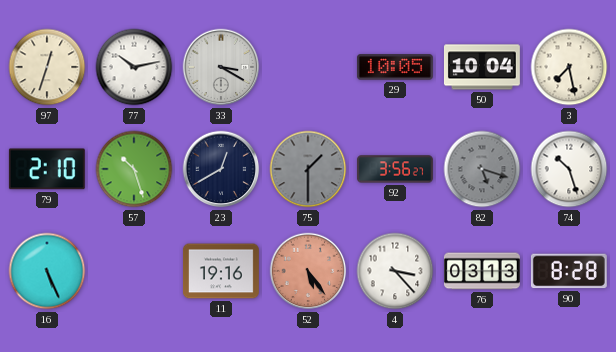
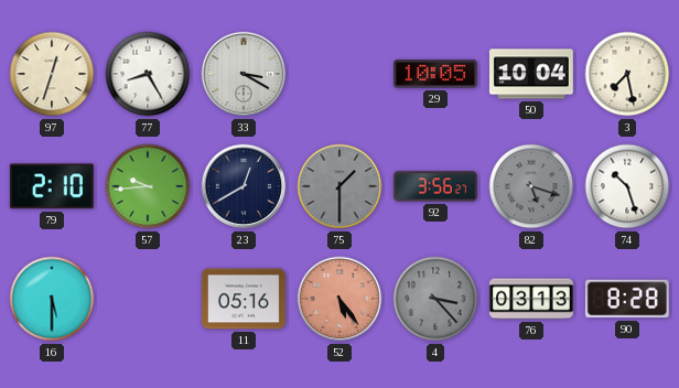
77: 10:13 -> 8:25 (148, 74)
57: 10:27 -> 9:44 (148, 186)
16: 5:26 -> 5:30 (52, 299)
11: 19:16 -> 05:16 (244, 299)
4 dial: white -> grey (435, 299)
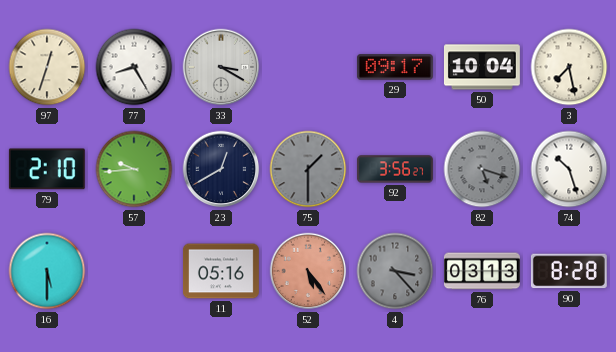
29: 10:05 -> 09:17 (395, 67)
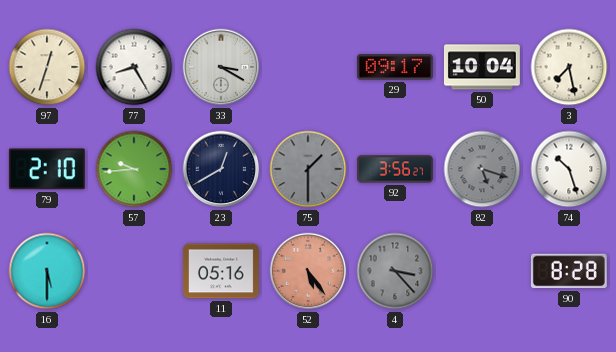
76: 03:13 -> none (482, 271)
